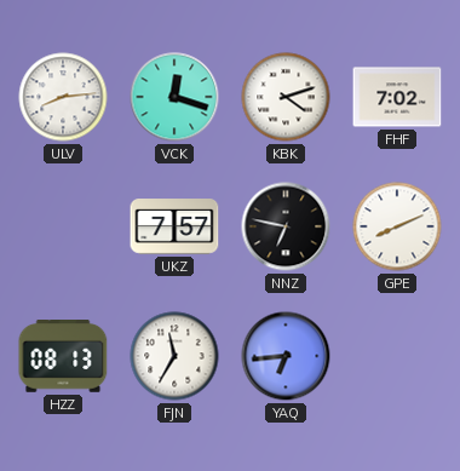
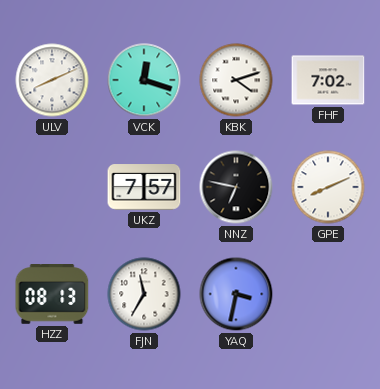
ULV: 8:14 -> 8:11 (52, 80)
YAQ: 6:44 -> 3:32 (236, 294)
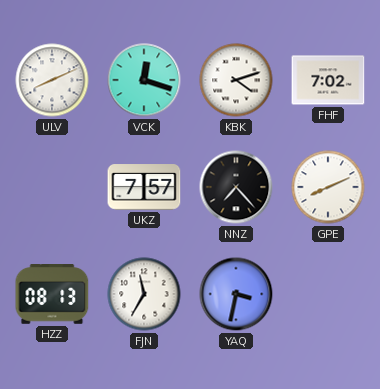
NNZ: 6:47 -> 7:23 (236, 187)
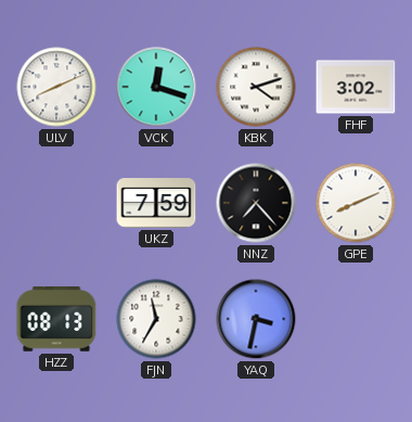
FHF: 7:02 -> 3:02 (356, 87)
UKZ: 7:57 -> 7:59 (156, 203)
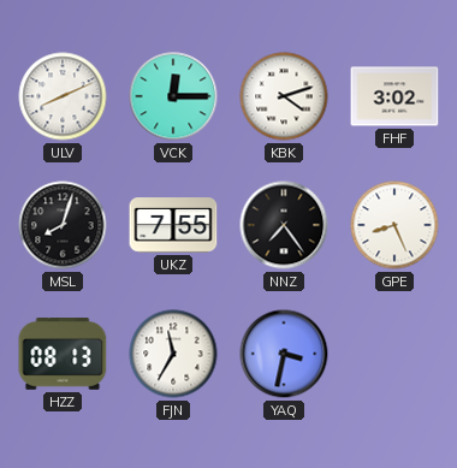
VCK: 12:18 -> 12:15 (173, 96)
MSL: none -> 8:03 (63, 225)
UKZ: 7:59 -> 7:55 (173, 225)
NNZ: 7:23 -> 7:24 (284, 225)
GPE: 8:11 -> 8:26 (394, 225)
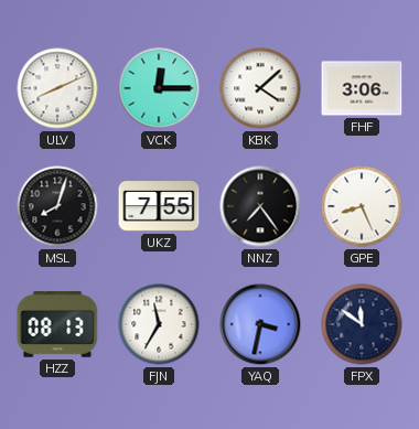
KBK: 4:12 -> 4:08 (260, 88)
FHF: 3:02 -> 3:06 (362, 88)
FPX: none -> 11:51 (362, 324)
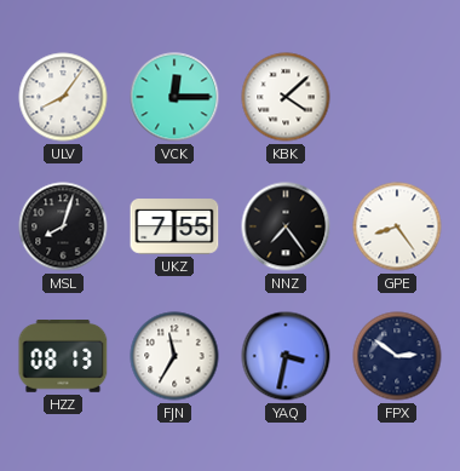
ULV: 8:11 -> 8:06 (63, 97)
FHF: 3:06 -> none (362, 88)
GPE: 8:26 -> 8:24 (397, 226)
FPX: 11:51 -> 2:51 (397, 356)
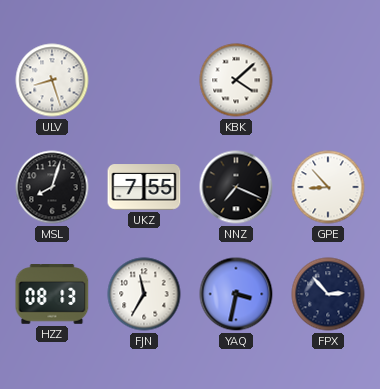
ULV: 8:06 -> 8:27 (52, 80)
VCK: 12:15 -> none (174, 97)
NNZ: 7:24 -> 7:19 (236, 187)
GPE: 8:24 -> 8:53 (328, 187)
FPX: 2:51 -> 2:53 (328, 294)
